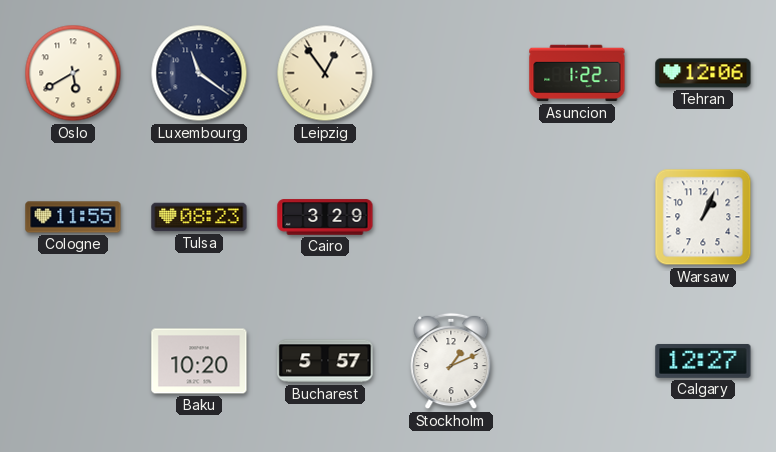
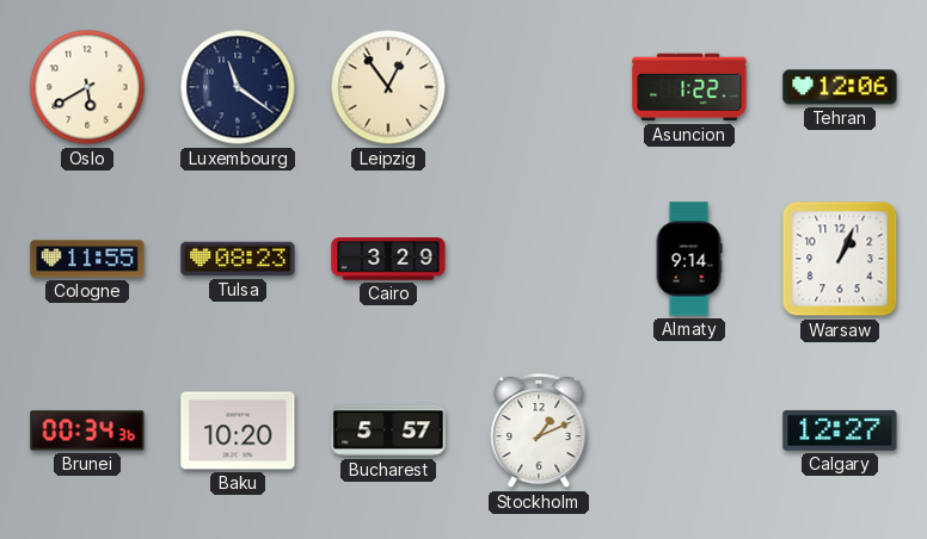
Almaty: none -> 9:14 (689, 259)
Brunei: none -> 00:34 (87, 430)
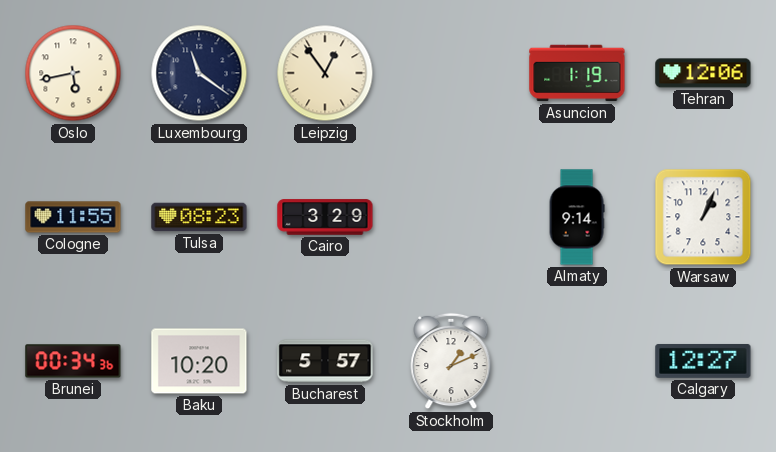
Oslo: 5:40 -> 5:43 (73, 73)
Asuncion: 1:22 -> 1:19 (577, 73)
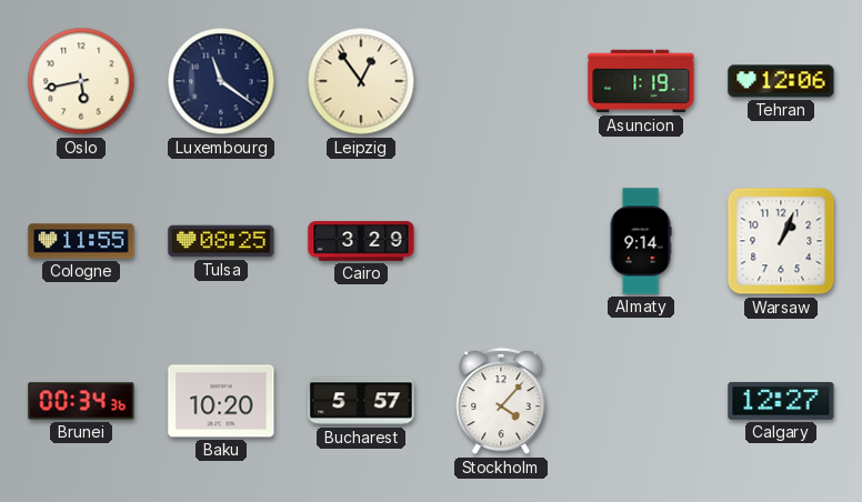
Tulsa: 08:23 -> 08:25 (221, 241)
Stockholm: 1:11 -> 4:07 (501, 401)
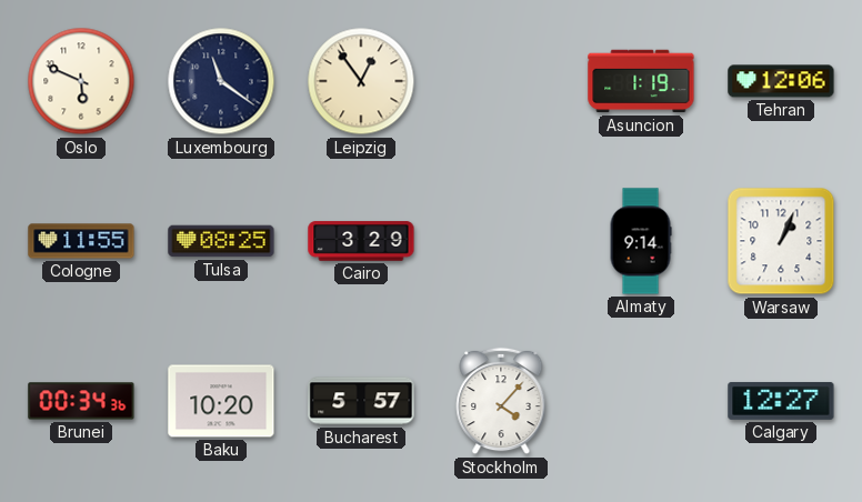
Oslo: 5:43 -> 5:49 (81, 81)
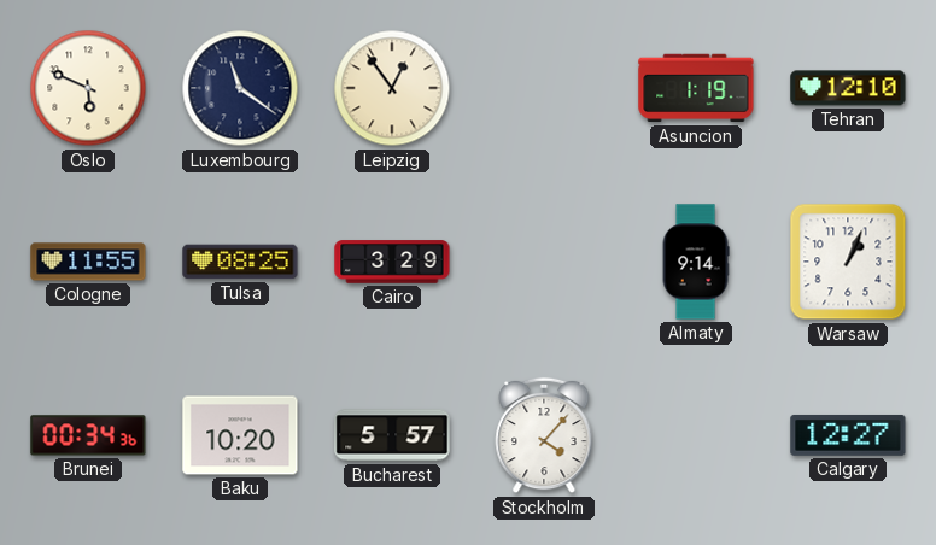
Tehran: 12:06 -> 12:10 (848, 88)
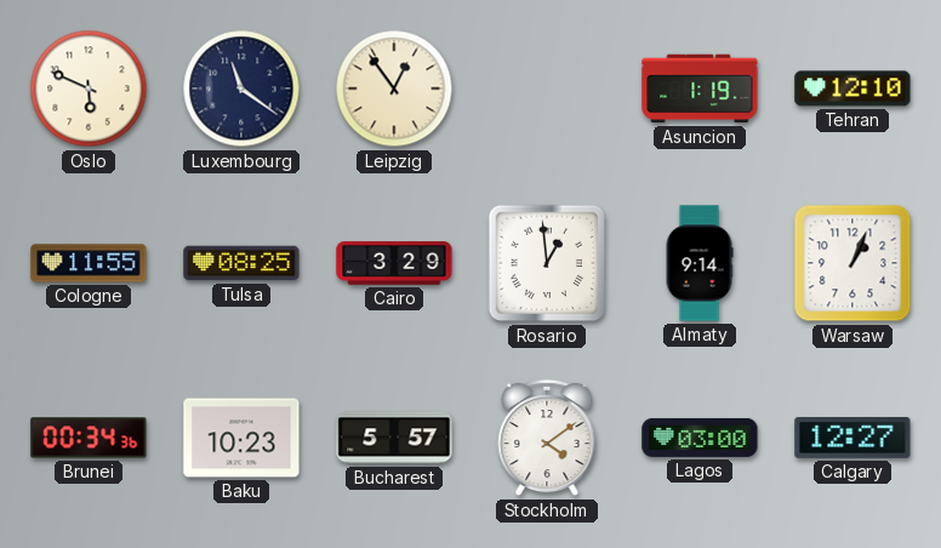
Rosario: none -> 12:59 (547, 263)
Baku: 10:20 -> 10:23 (241, 438)
Stockholm: 4:07 -> 4:09 (547, 438)
Lagos: none -> 03:00 (700, 438)
